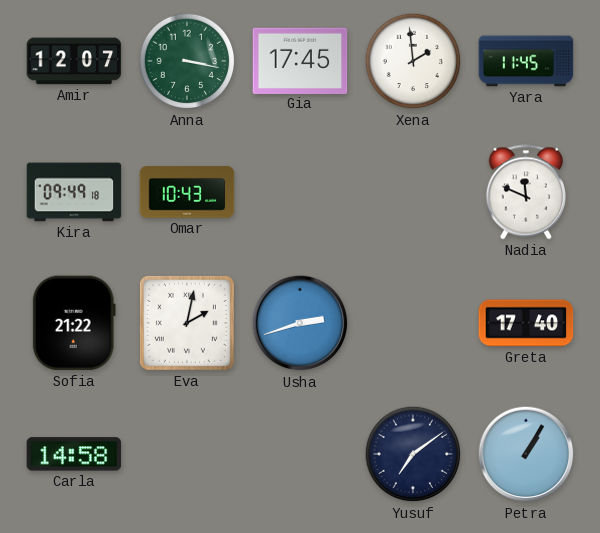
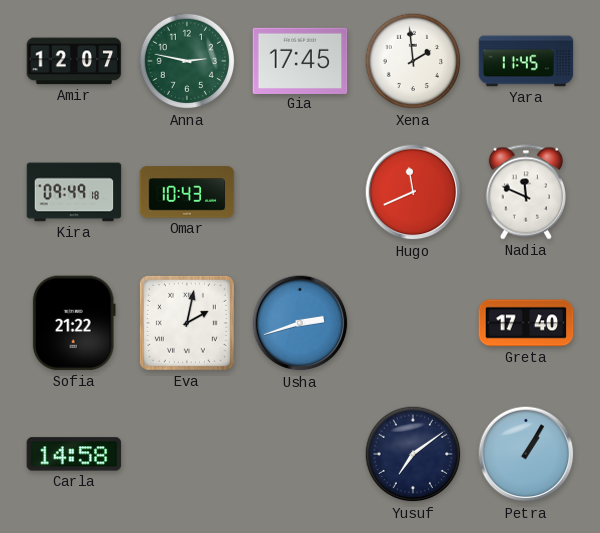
Anna: 3:17 -> 2:47 (187, 61)
Hugo: none -> 11:41 (413, 192)
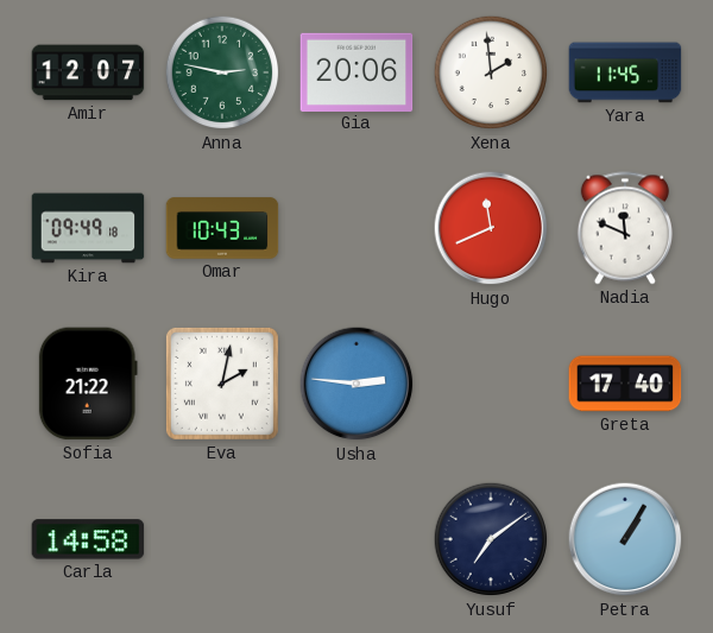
Gia: 17:45 -> 20:06 (356, 71)
Usha: 2:42 -> 2:46 (356, 384)
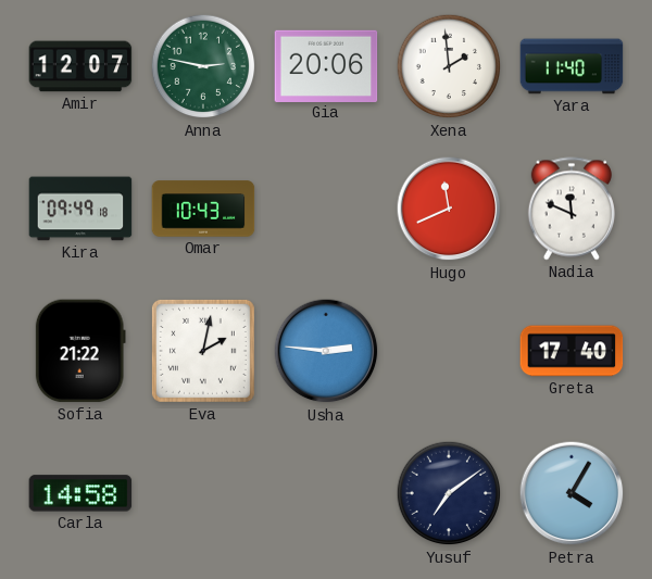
Yara: 11:45 -> 11:40 (572, 66)
Petra: 1:05 -> 4:05 (572, 493)
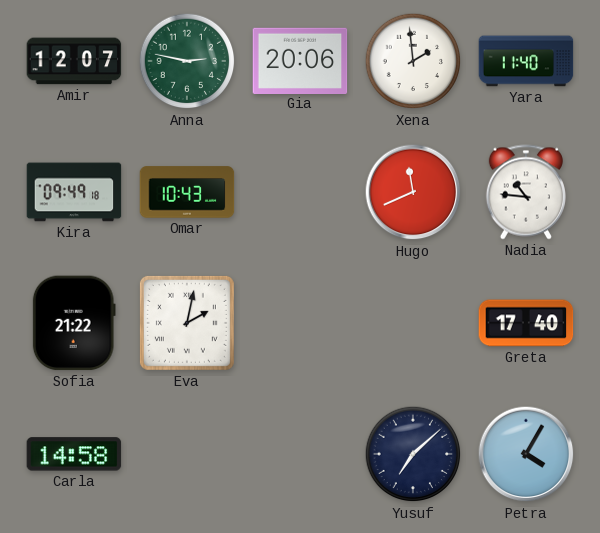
Nadia: 11:49 -> 10:46 (526, 192)
Usha: 2:46 -> none (326, 351)
Yusuf: 7:09 -> 7:08 (413, 454)
